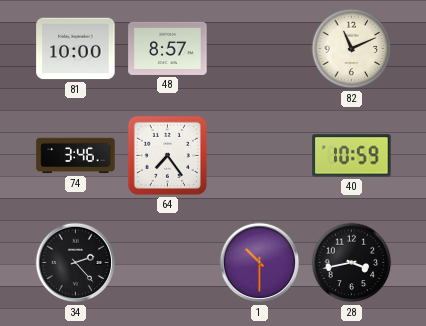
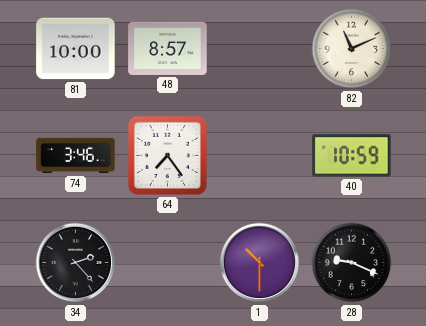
28: 3:43 -> 9:19 (352, 263)
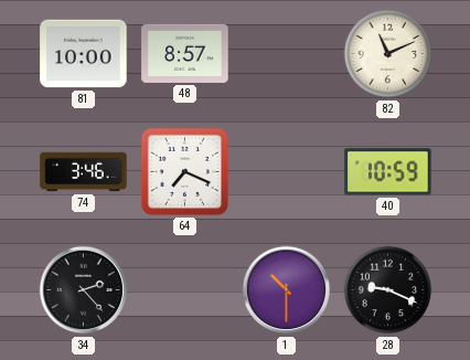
64: 7:24 -> 7:19 (184, 171)
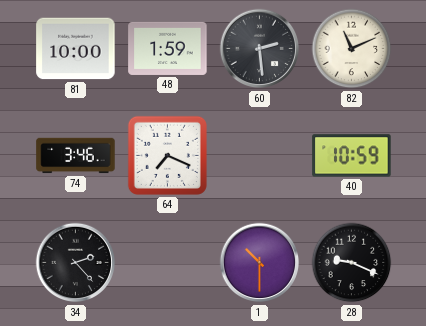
48: 8:57 -> 1:59 (168, 48)
60: none -> 2:29 (260, 49)
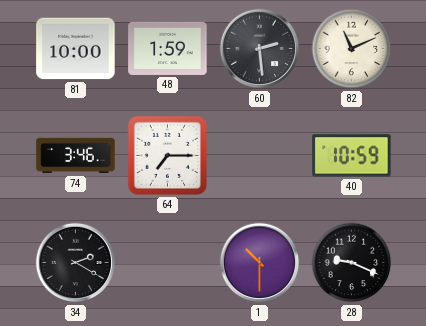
64: 7:19 -> 7:15 (167, 155)
34: 2:23 -> 2:20 (76, 263)
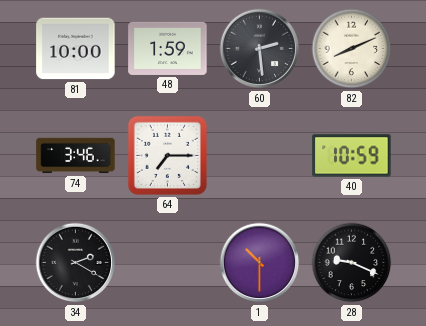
82: 11:11 -> 8:11 (352, 49)
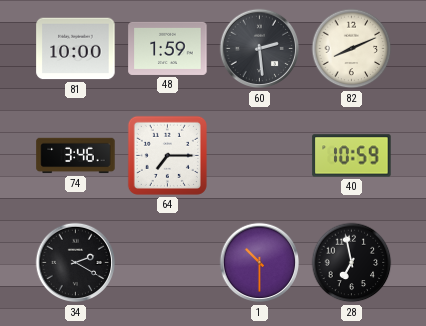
28: 9:19 -> 6:58 (352, 263)
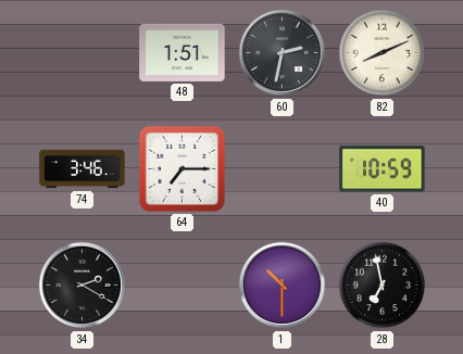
81: 10:00 -> none (76, 49)
48: 1:59 -> 1:51 (183, 52)
60: 2:29 -> 2:32 (283, 53)
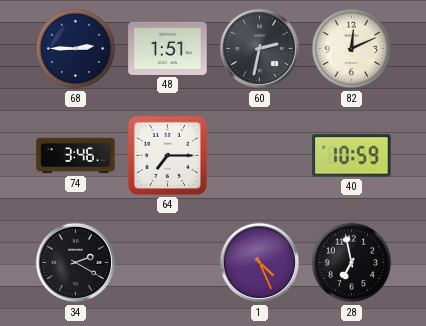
68: none -> 2:45 (76, 49)
82: 8:11 -> 12:11 (352, 49)
1: 10:30 -> 4:26 (260, 263)
